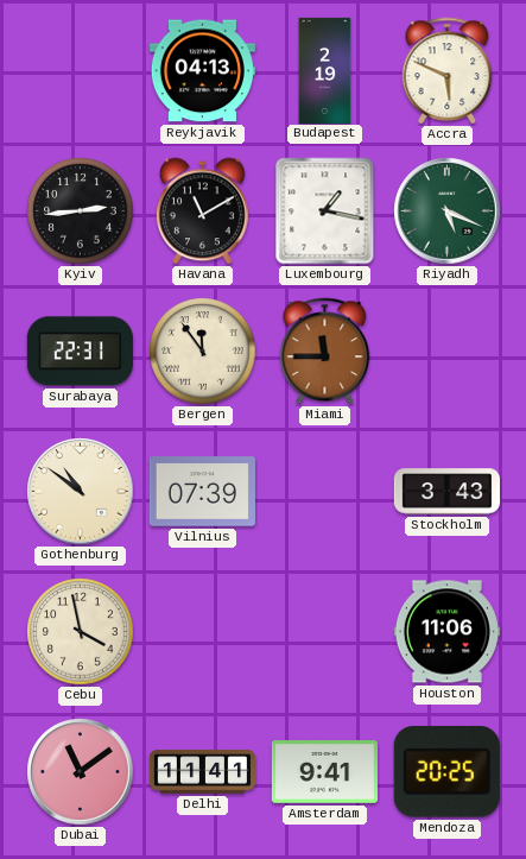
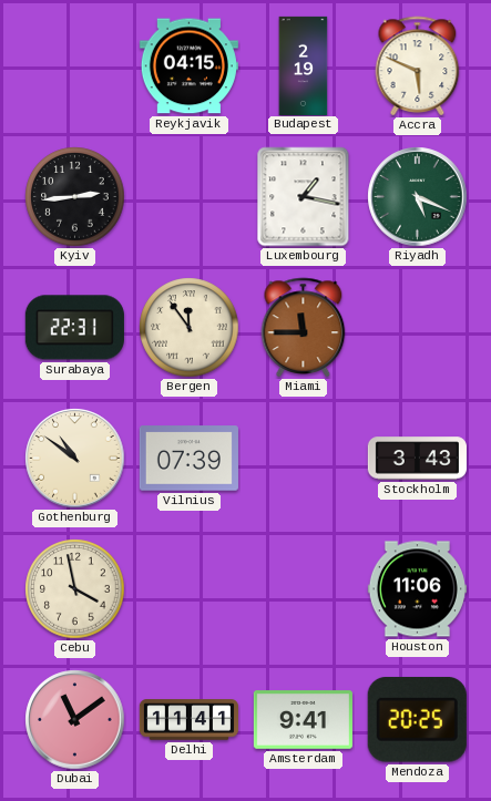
Reykjavik: 04:13 -> 04:15 (188, 66)
Havana: 11:10 -> none (203, 211)
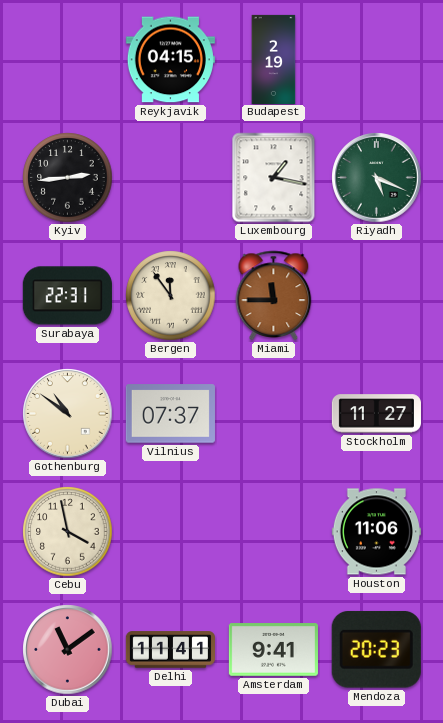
Accra: 5:49 -> none (418, 65)
Vilnius: 07:39 -> 07:37 (170, 414)
Stockholm: 3:43 -> 11:27 (376, 414)
Mendoza: 20:25 -> 20:23 (376, 650)
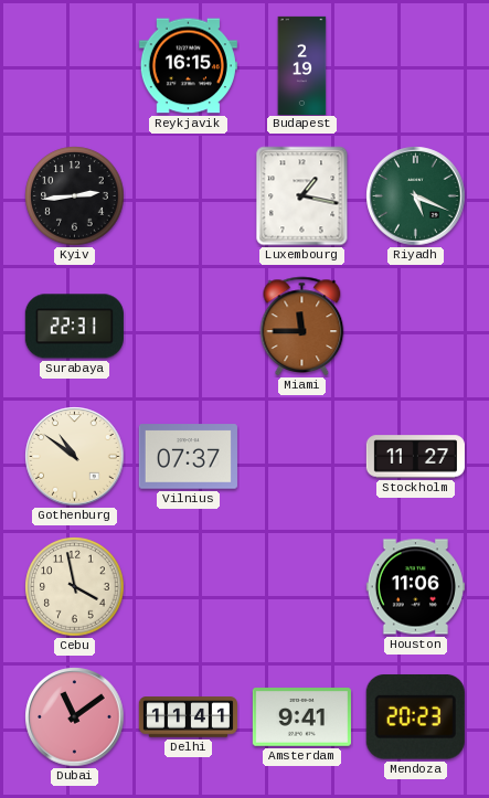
Reykjavik: 04:15 -> 16:15 (188, 66)
Bergen: 11:54 -> none (171, 296)
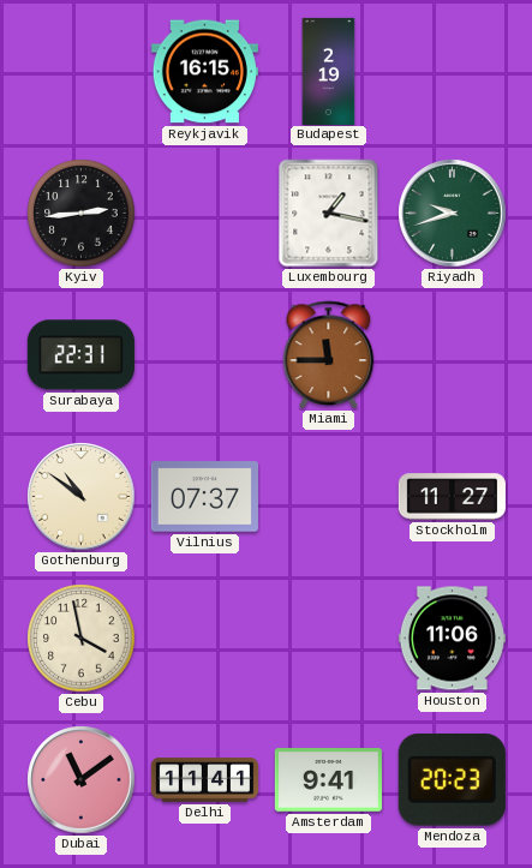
Riyadh: 5:19 -> 9:42 (453, 214)
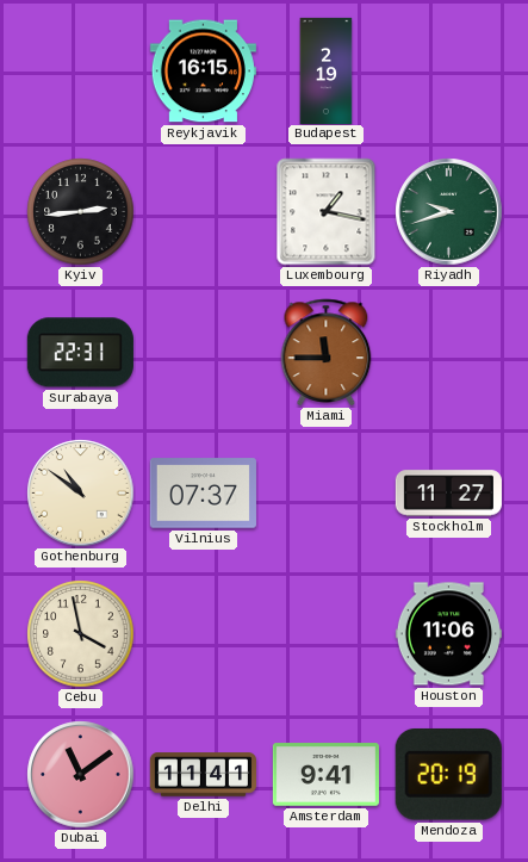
Mendoza: 20:23 -> 20:19 (448, 775)
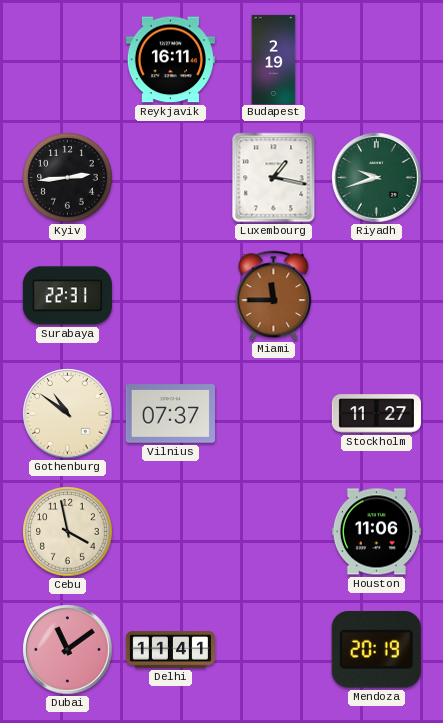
Reykjavik: 16:15 -> 16:11 (170, 60)
Amsterdam: 9:41 -> none (325, 775)
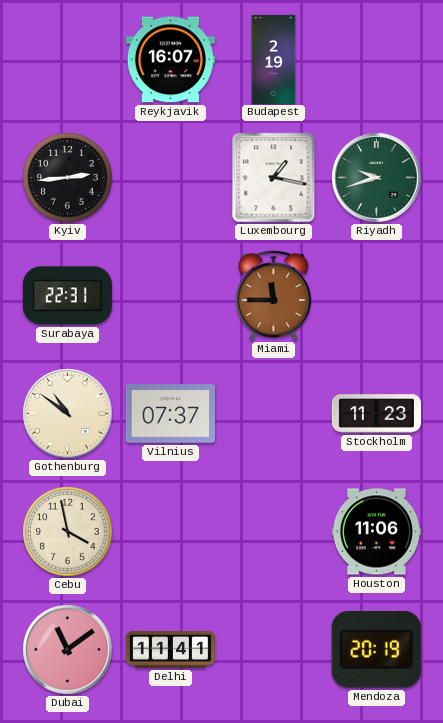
Reykjavik: 16:11 -> 16:07 (170, 60)
Stockholm: 11:27 -> 11:23 (376, 414)
